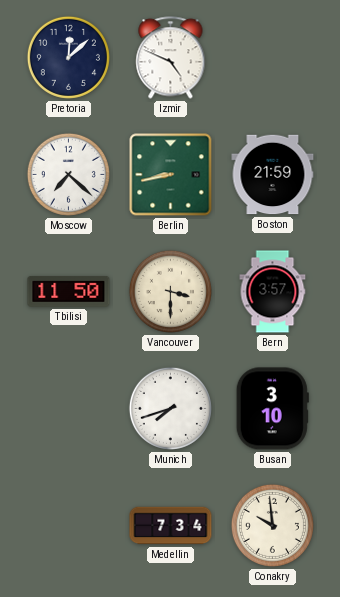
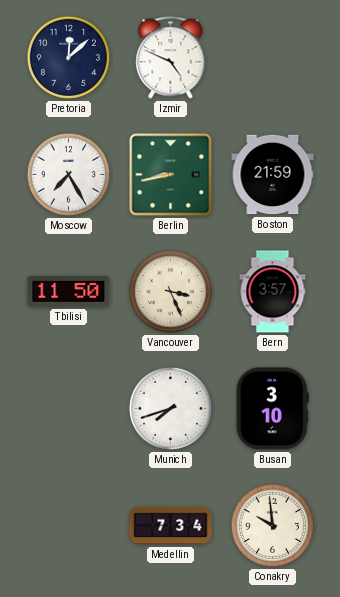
Moscow: 7:22 -> 7:25 (68, 174)
Vancouver: 3:30 -> 3:26 (170, 291)
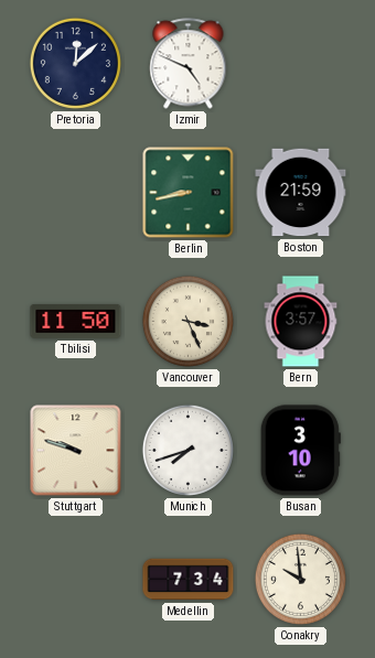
Moscow: 7:25 -> none (68, 174)
Stuttgart: none -> 9:48 (76, 451)
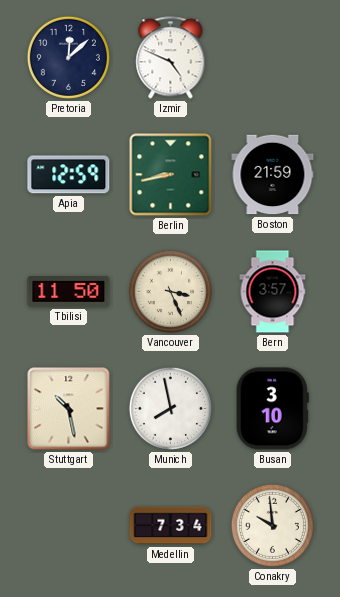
Apia: none -> 12:59 (69, 175)
Stuttgart: 9:48 -> 10:28 (69, 409)
Munich: 7:42 -> 7:58 (170, 408)
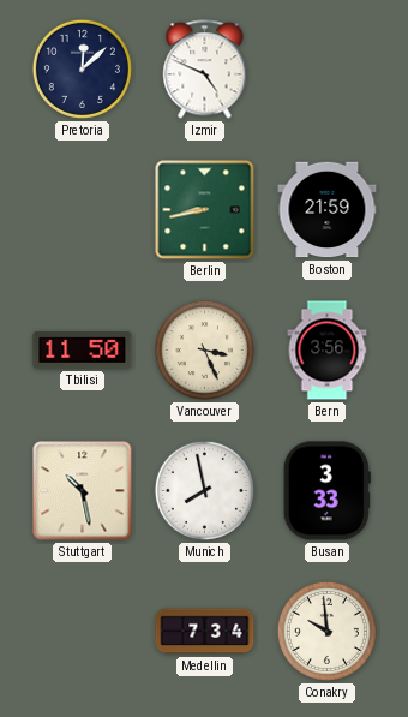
Apia: 12:59 -> none (69, 175)
Bern: 3:57 -> 3:56 (328, 351)
Busan: 3:10 -> 3:33 (326, 491)
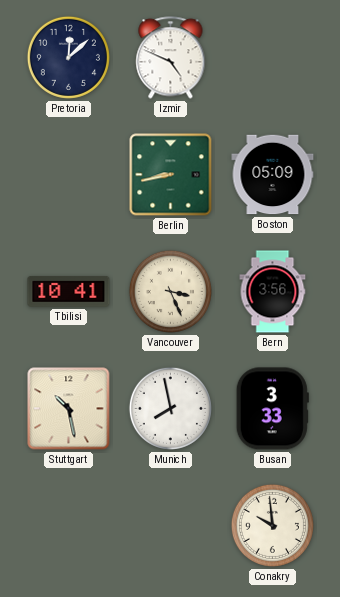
Boston: 21:59 -> 05:09 (273, 175)
Tbilisi: 11:50 -> 10:41 (69, 291)
Medellin: 7:34 -> none (205, 632)
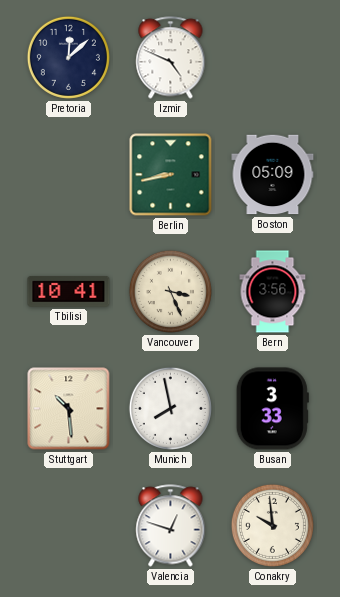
Stuttgart: 10:28 -> 10:29 (69, 409)
Valencia: none -> 12:48 (171, 526)
